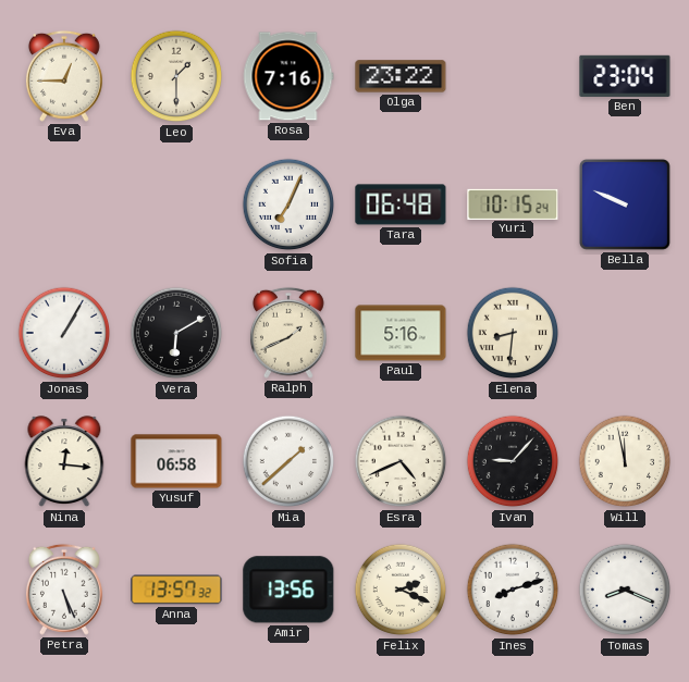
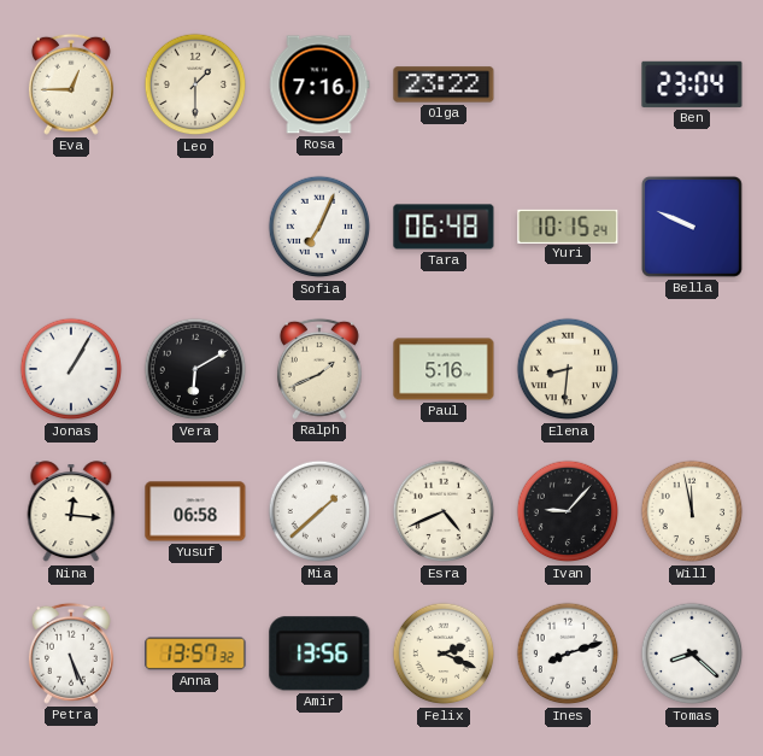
Tomas: 8:19 -> 8:22 (692, 654)
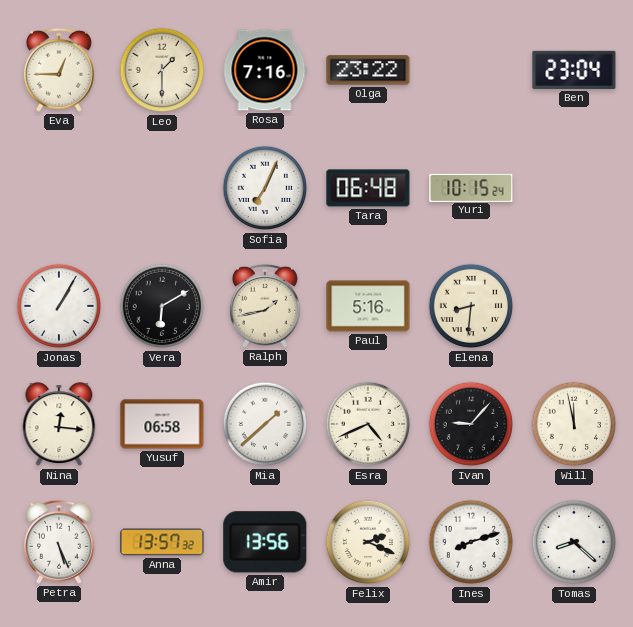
Bella: 9:49 -> none (692, 227)
Ralph: 1:41 -> 1:43 (265, 306)
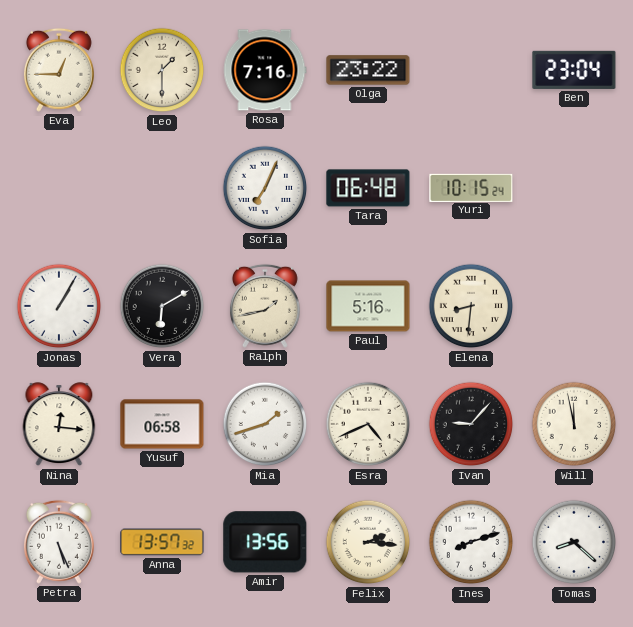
Mia: 1:38 -> 1:42 (265, 424)
Felix: 2:19 -> 2:16 (368, 542)
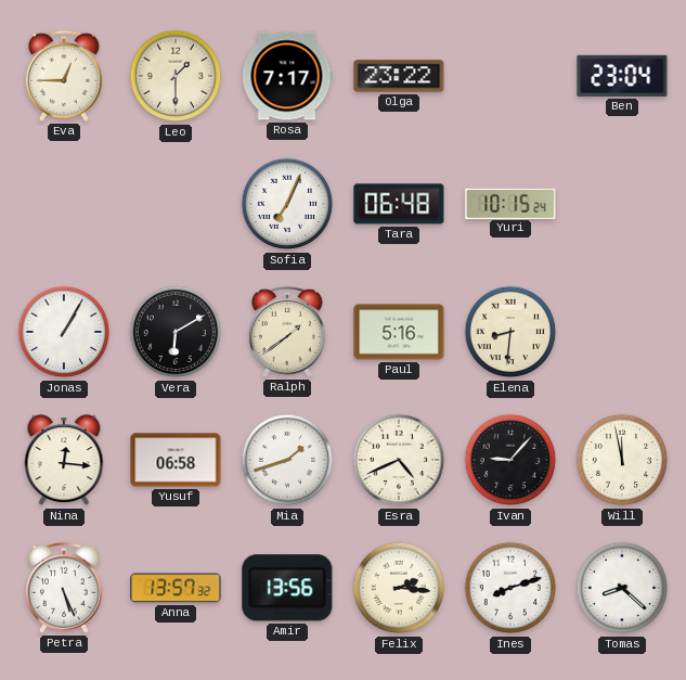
Rosa: 7:16 -> 7:17 (287, 76)
Ralph: 1:43 -> 1:39 (287, 332)
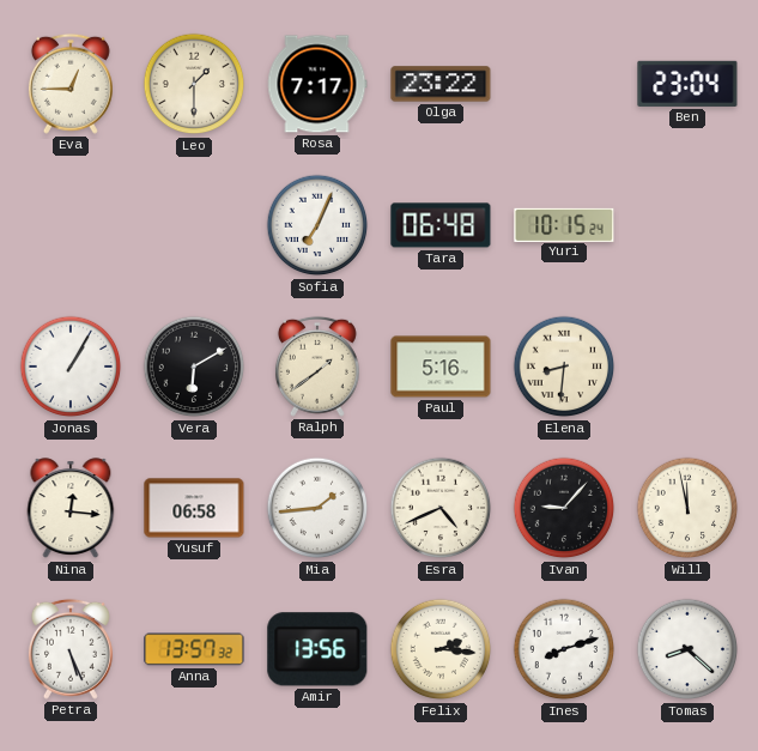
Mia: 1:42 -> 1:44 (317, 508)
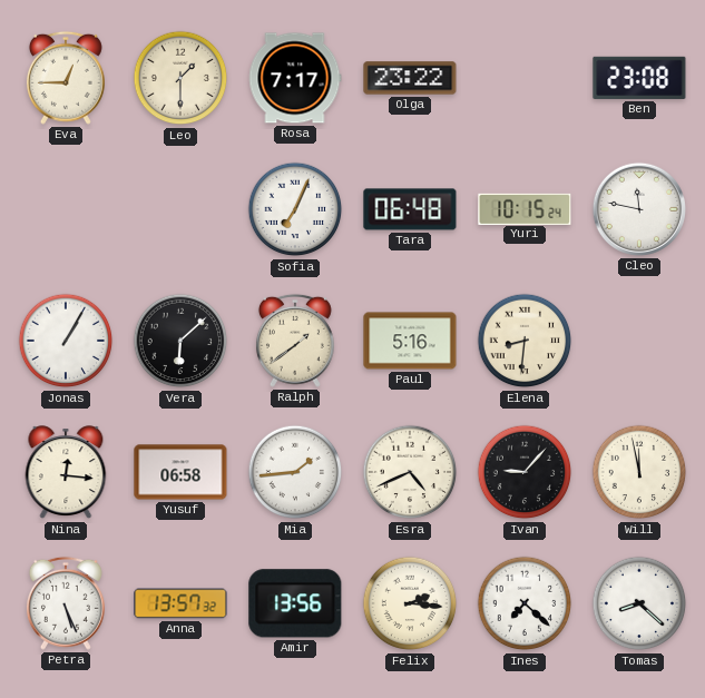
Ben: 23:04 -> 23:08 (639, 78)
Cleo: none -> 11:47 (639, 209)
Vera: 6:10 -> 6:08 (180, 341)
Ines: 8:12 -> 7:22 (525, 603)
